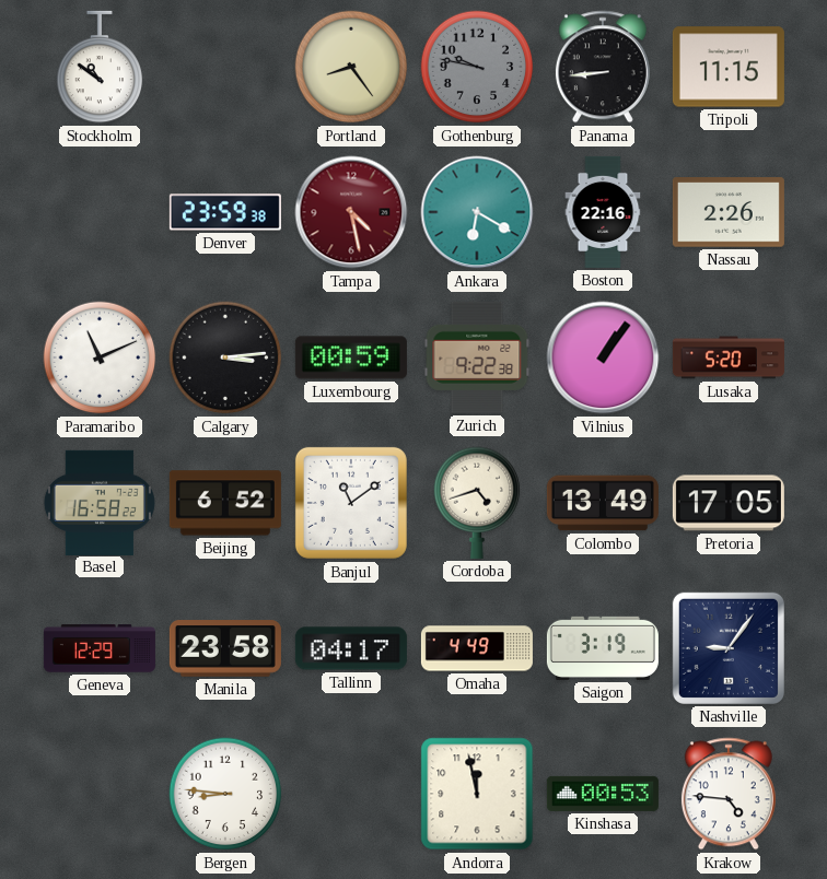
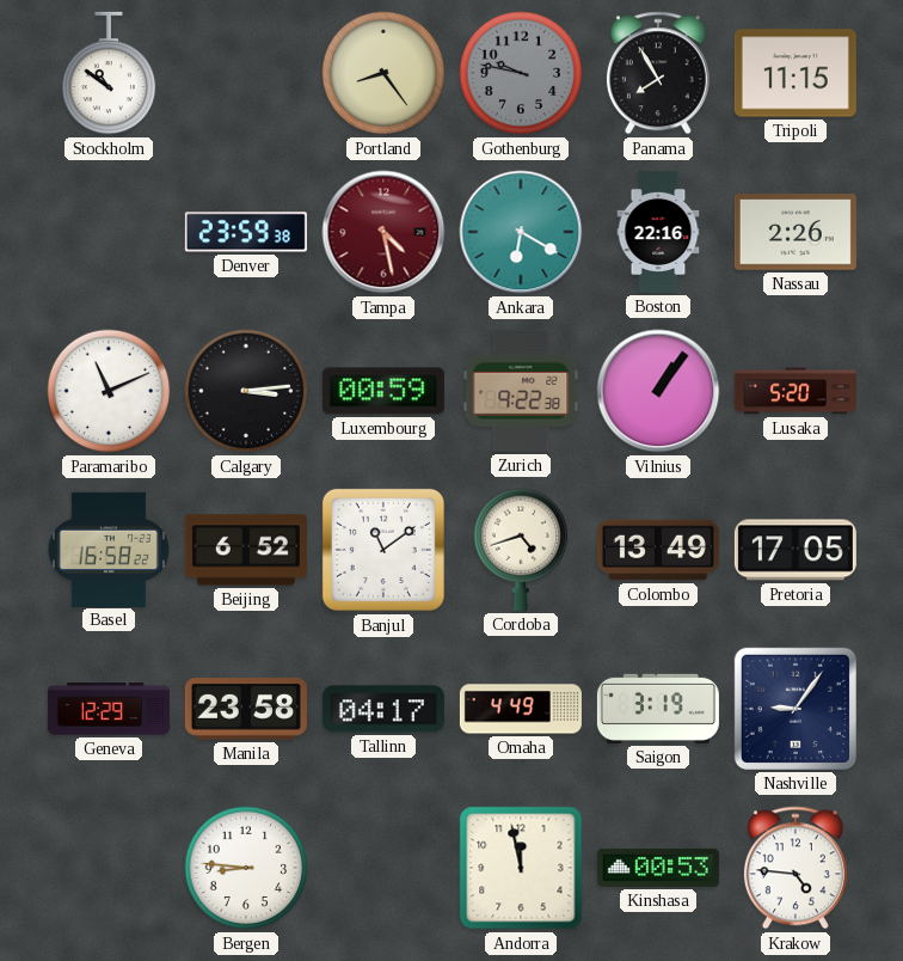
Panama: 8:44 -> 7:55 (658, 73)
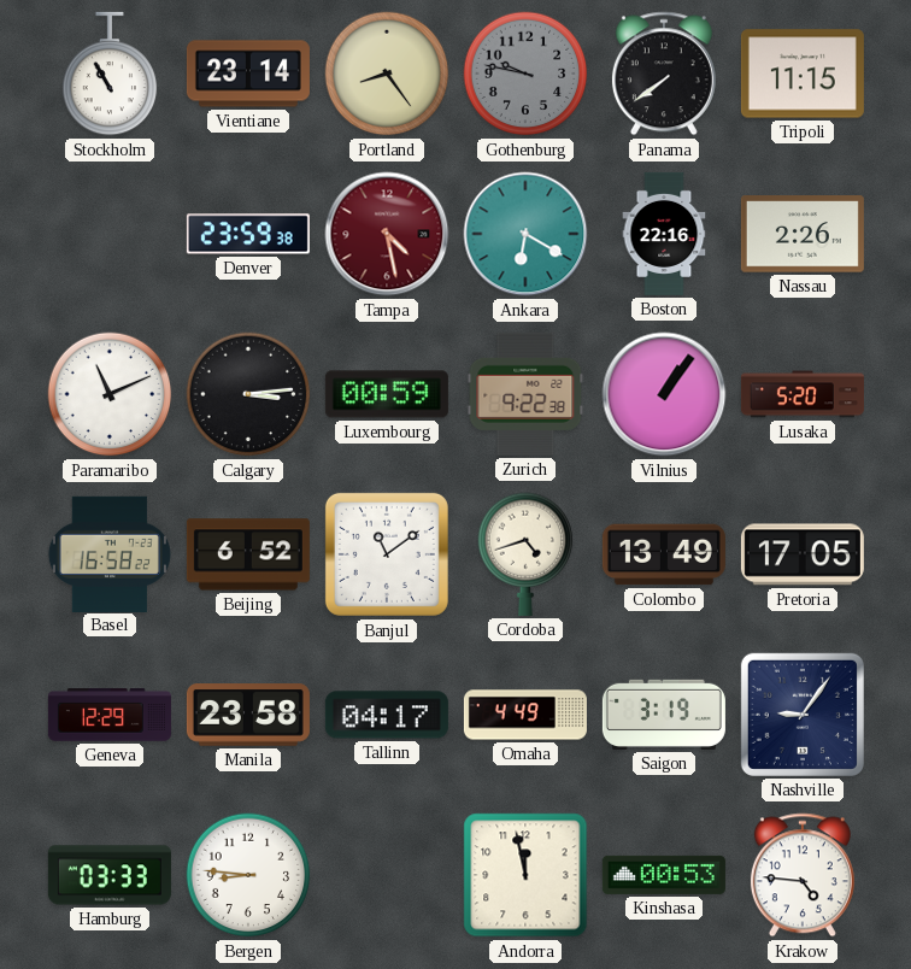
Stockholm: 10:51 -> 10:55 (110, 74)
Vientiane: none -> 23:14 (248, 74)
Panama: 7:55 -> 7:39 (664, 74)
Hamburg: none -> 03:33 (110, 875)
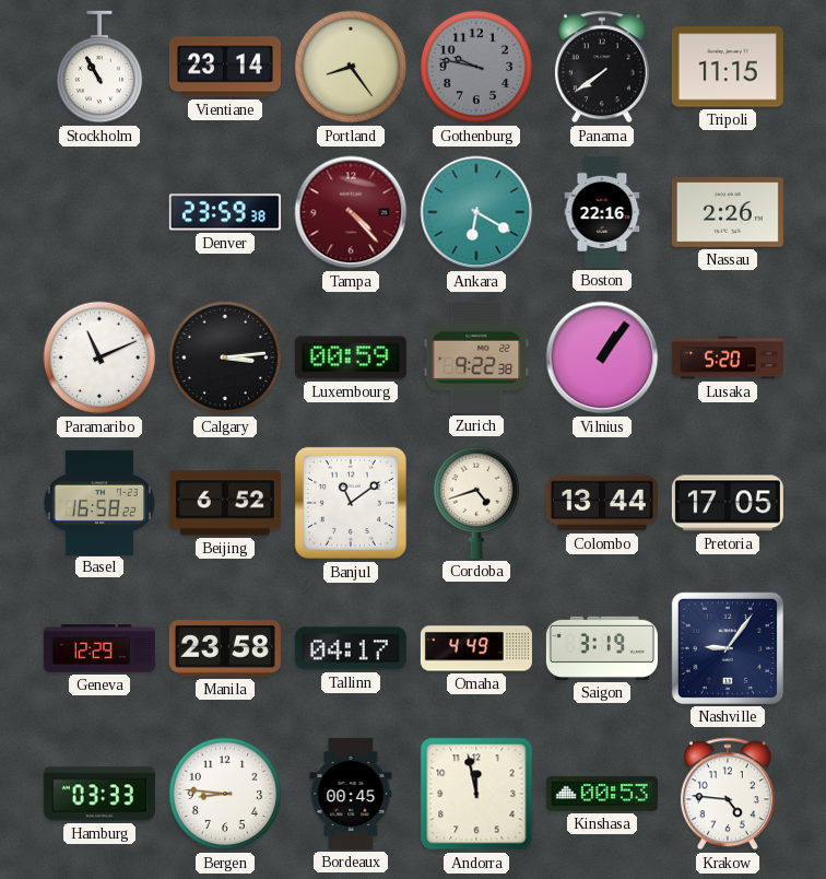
Tampa: 4:28 -> 4:23 (351, 212)
Colombo: 13:49 -> 13:44 (602, 503)
Bordeaux: none -> 00:45 (351, 794)
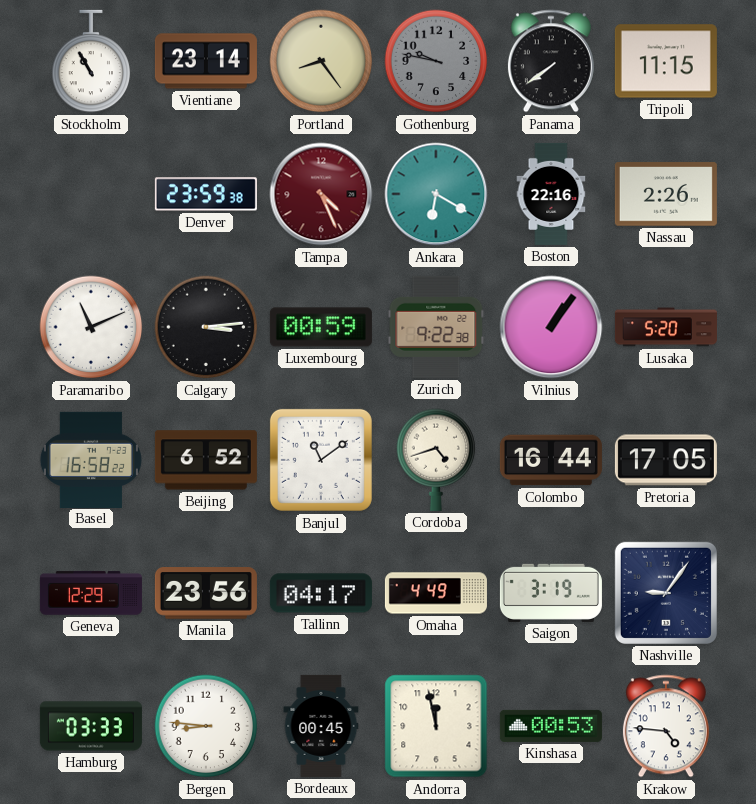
Tampa: 4:23 -> 4:26 (321, 194)
Colombo: 13:44 -> 16:44 (551, 460)
Manila: 23:58 -> 23:56 (206, 593)
